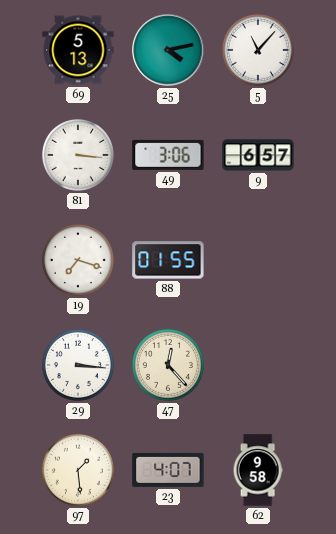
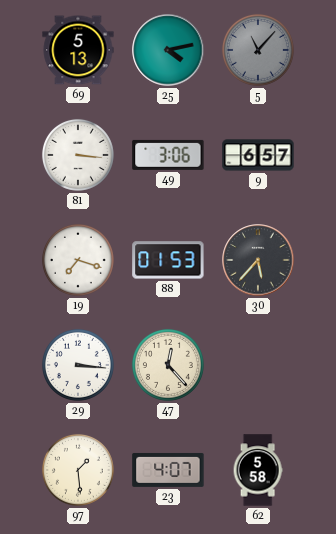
5 dial: white -> grey (258, 50)
88: 01:55 -> 01:53 (168, 260)
30: none -> 5:37 (258, 260)
62: 9:58 -> 5:58 (258, 470)
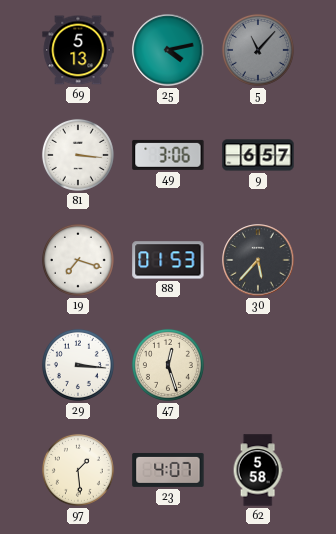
47: 12:23 -> 12:27 (168, 365)
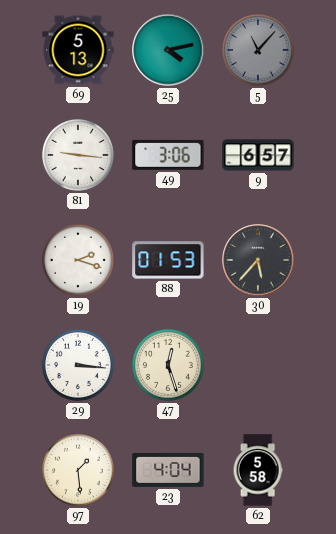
81: 3:16 -> 9:16 (78, 155)
19: 7:18 -> 2:18 (78, 260)
23: 4:07 -> 4:04 (168, 470)
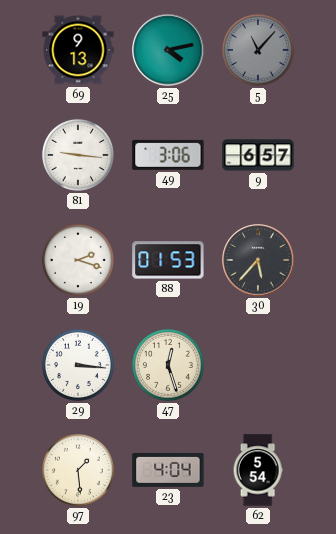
69: 5:13 -> 9:13 (78, 50)
62: 5:58 -> 5:54 (258, 470)
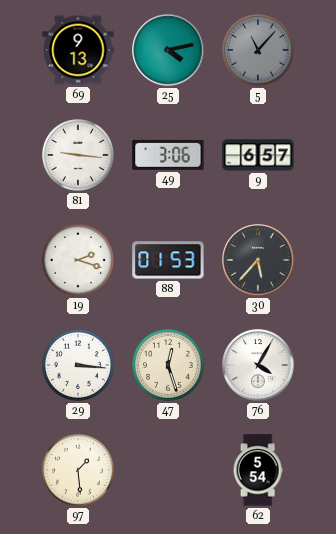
76: none -> 4:05 (258, 365)
23: 4:04 -> none (168, 470)
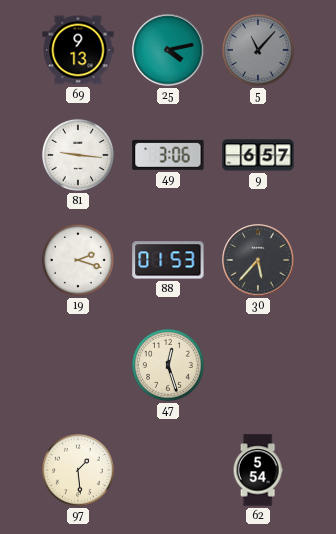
29: 3:16 -> none (78, 365)
76: 4:05 -> none (258, 365)
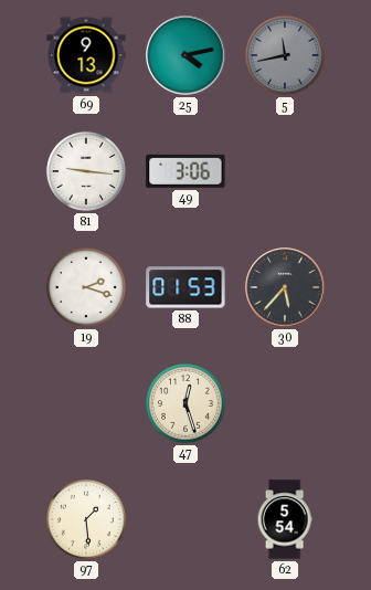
5: 11:07 -> 11:43 (285, 55)
9: 6:57 -> none (258, 155)
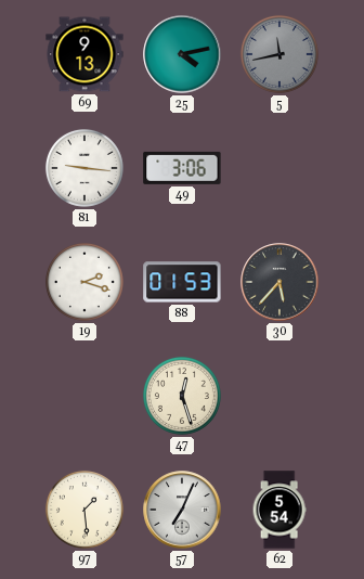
57: none -> 7:04 (182, 510)
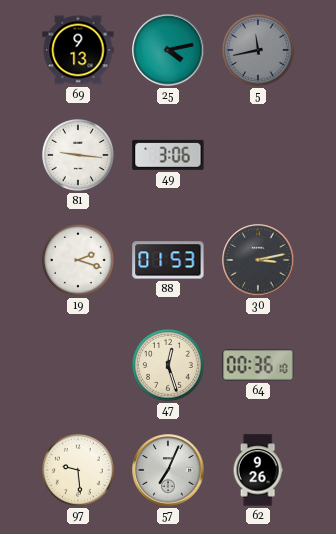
30: 5:37 -> 3:13 (258, 260)
64: none -> 00:36 (258, 365)
97: 1:29 -> 9:29 (78, 470)
62: 5:54 -> 9:26 (258, 470)
